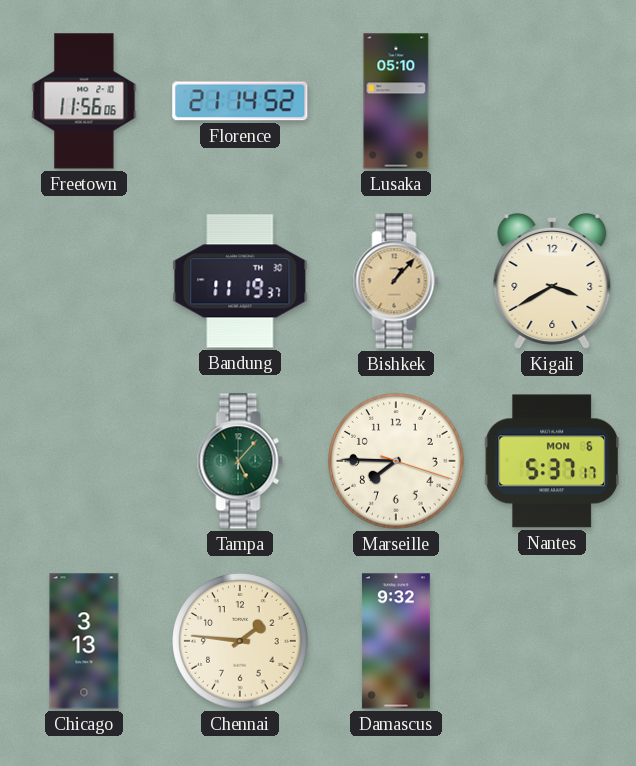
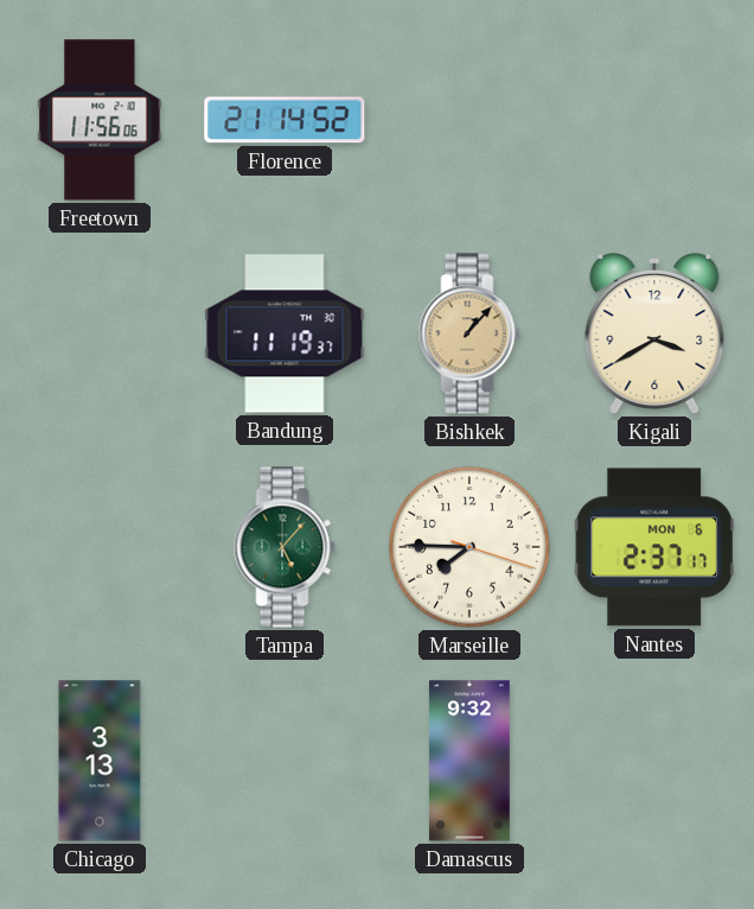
Lusaka: 05:10 -> none (396, 101)
Nantes: 5:37 -> 2:37 (654, 547)
Chennai: 1:46 -> none (240, 641)
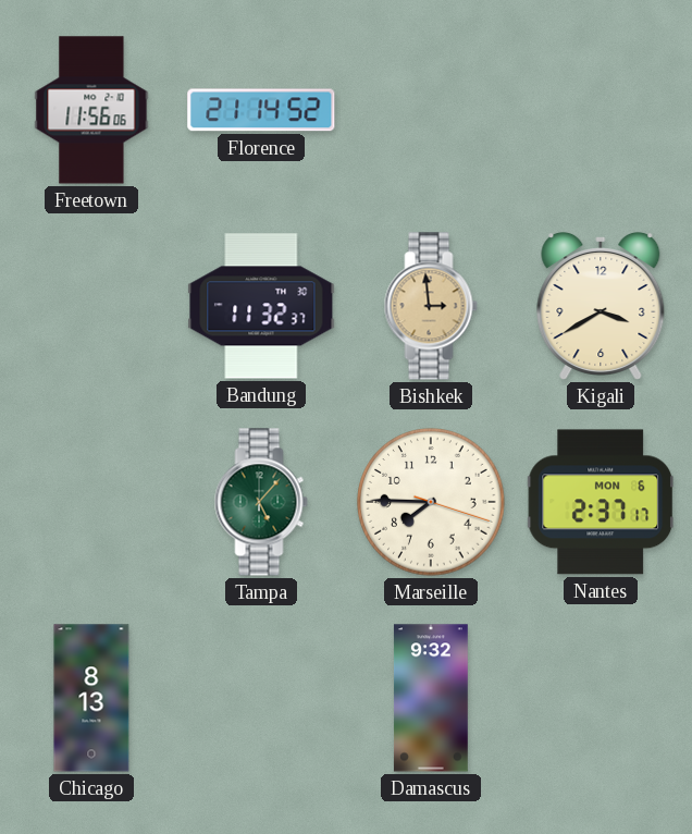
Bandung: 11:19 -> 11:32 (261, 306)
Bishkek: 1:07 -> 2:59 (431, 306)
Chicago: 3:13 -> 8:13 (91, 698)
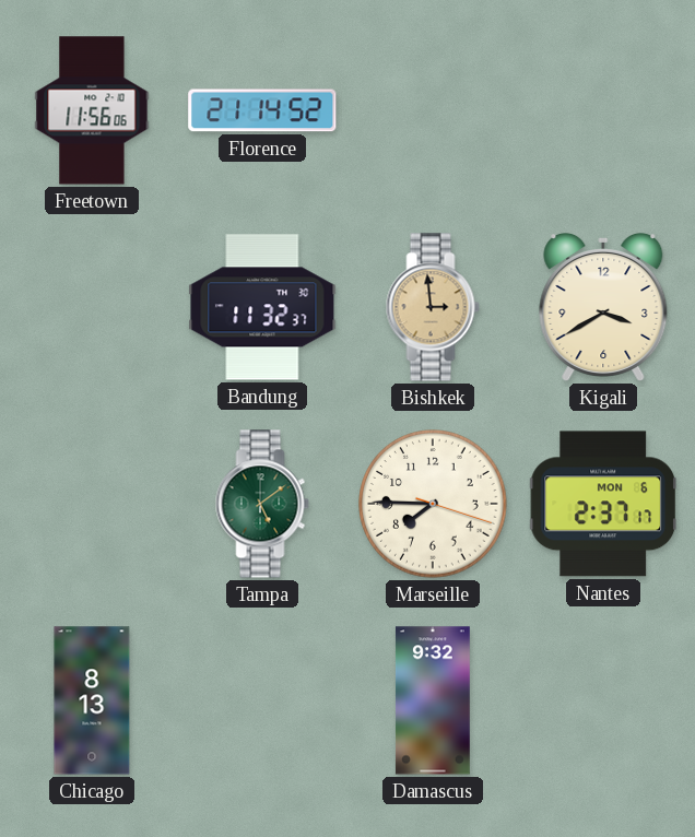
Tampa: 5:07 -> 5:09 (262, 504)
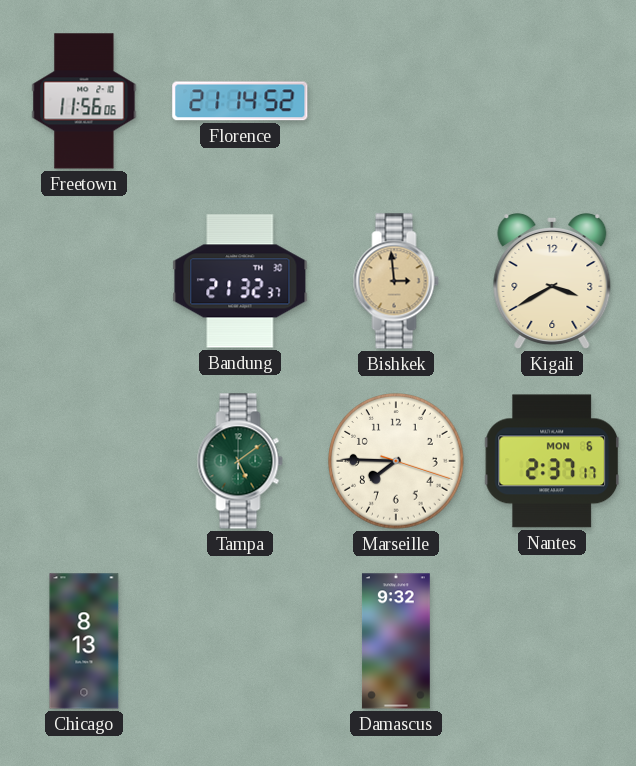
Bandung: 11:32 -> 21:32 (240, 281)
